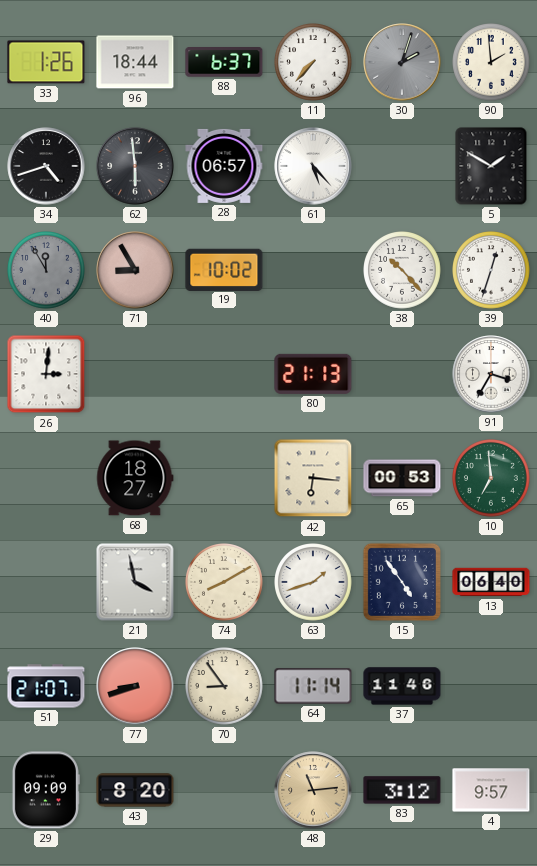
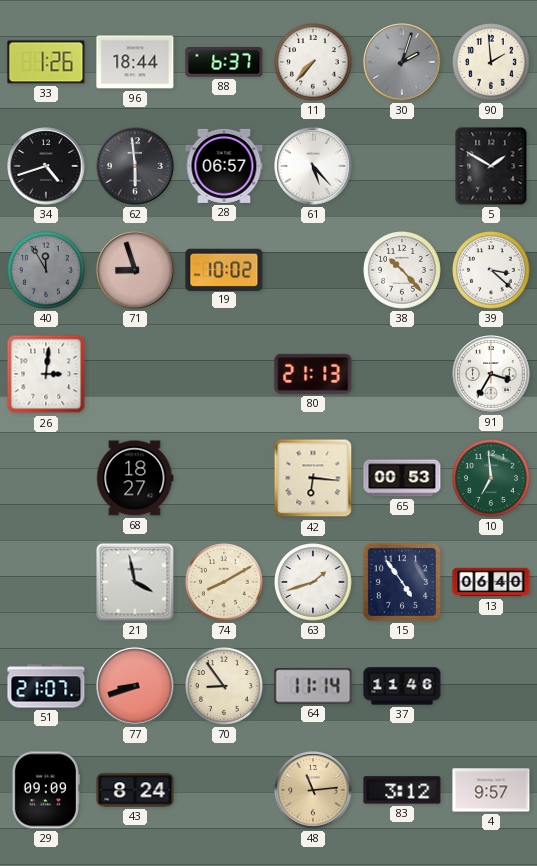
71: 8:55 -> 8:57 (135, 270)
39: 12:33 -> 3:22 (492, 271)
43: 8:20 -> 8:24 (135, 790)
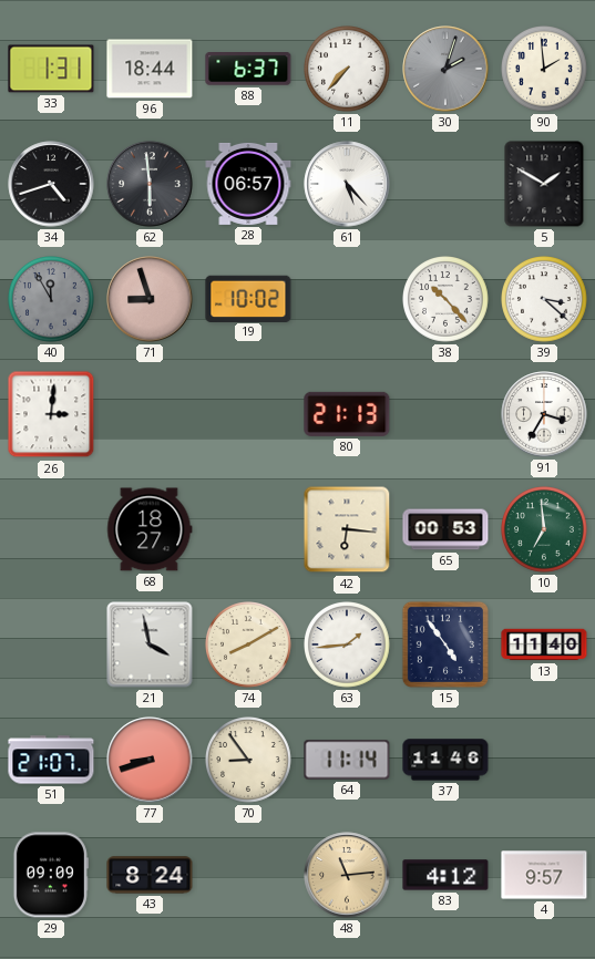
33: 1:26 -> 1:31 (51, 69)
63: 1:42 -> 1:44 (348, 646)
13: 06:40 -> 11:40 (544, 645)
83: 3:12 -> 4:12 (445, 875)
